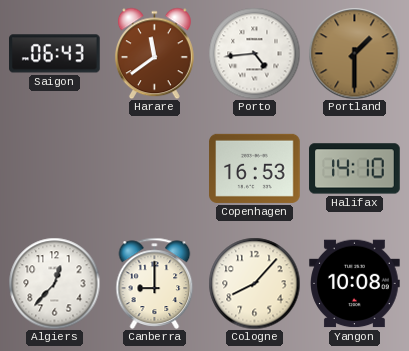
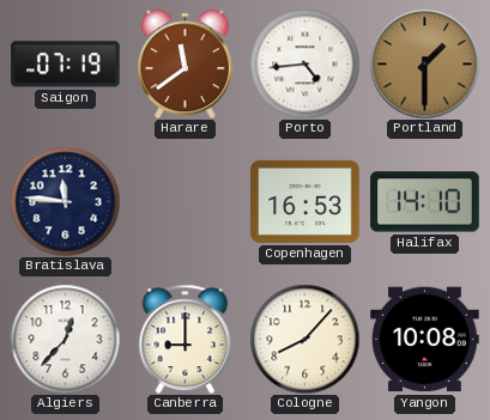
Saigon: 06:43 -> 07:19 (66, 65)
Bratislava: none -> 11:46 (65, 201)
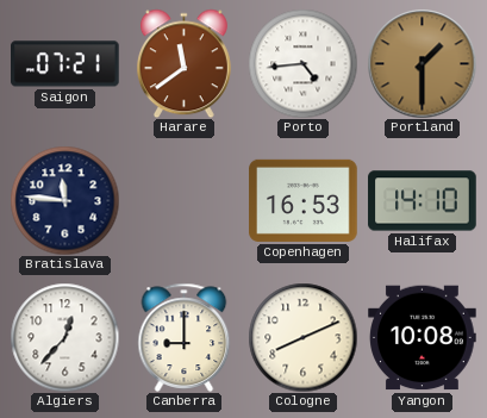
Saigon: 07:19 -> 07:21 (65, 64)
Cologne: 8:07 -> 8:11 (302, 337)
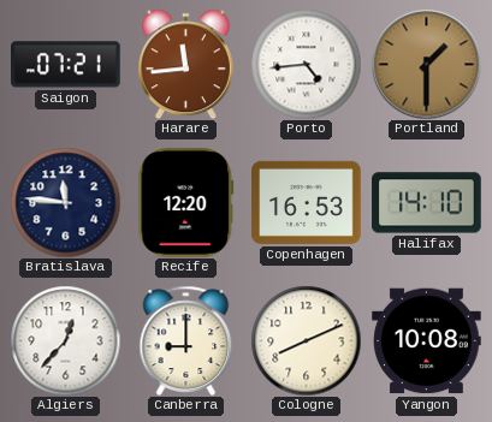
Harare: 11:39 -> 11:44 (185, 64)
Recife: none -> 12:20 (186, 203)
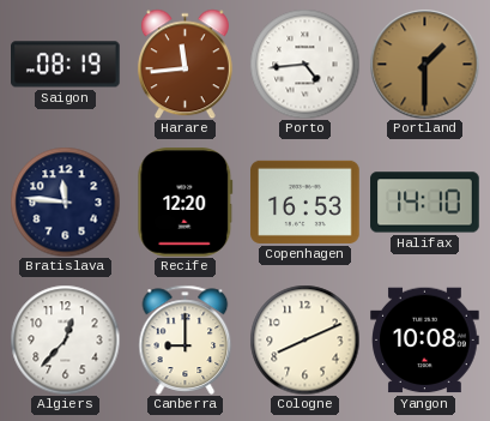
Saigon: 07:21 -> 08:19 (66, 65)
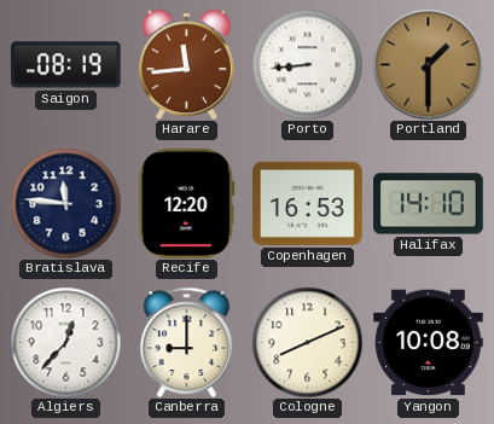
Porto: 4:44 -> 8:44 (307, 64)
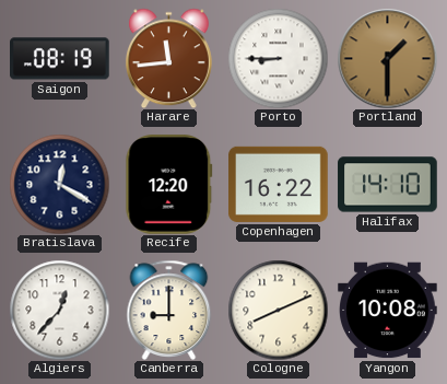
Porto: 8:44 -> 8:45 (278, 58)
Bratislava: 11:46 -> 12:20 (59, 184)
Copenhagen: 16:53 -> 16:22 (279, 184)
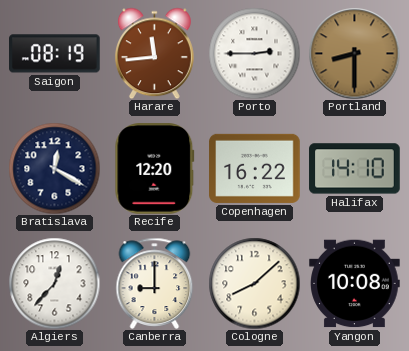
Porto: 8:45 -> 2:45 (254, 53)
Portland: 1:30 -> 8:30 (354, 53)
Cologne: 8:11 -> 8:08 (254, 283)
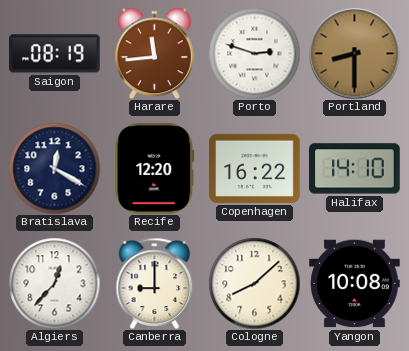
Porto: 2:45 -> 2:48 (254, 53)
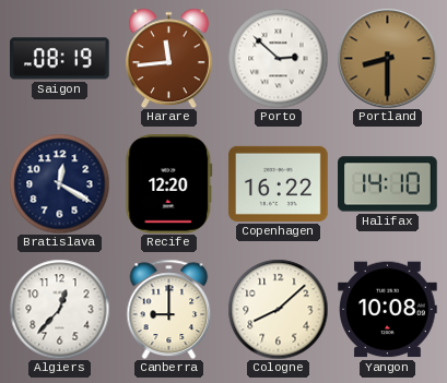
Porto: 2:48 -> 2:52 (278, 58)
